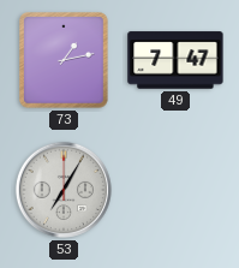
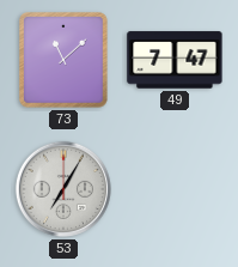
73: 1:13 -> 11:08 (63, 60)
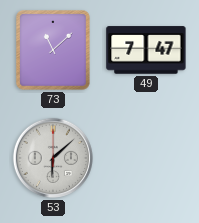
53: 7:05 -> 6:08 (53, 158)
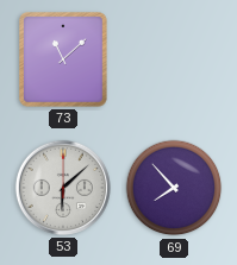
49: 7:47 -> none (146, 50)
69: none -> 7:53 (174, 188)
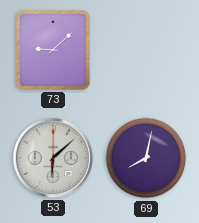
73: 11:08 -> 9:08 (53, 50)
69: 7:53 -> 8:02 (146, 158)
